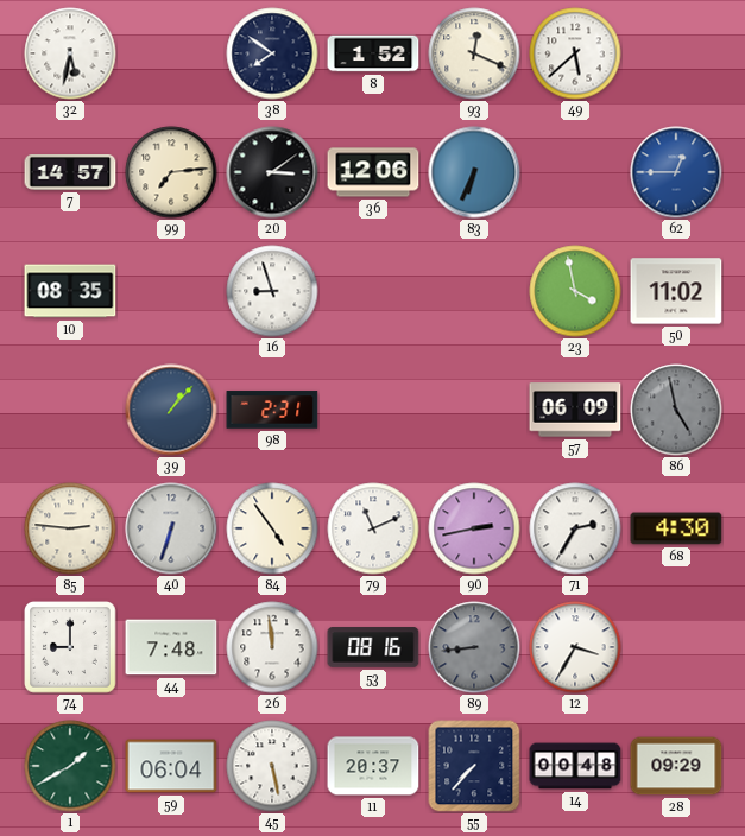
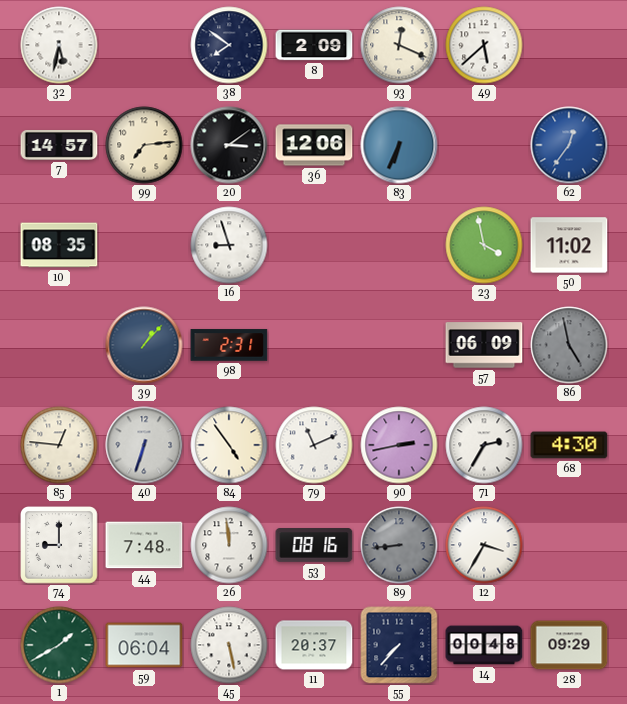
8: 1:52 -> 2:09 (314, 45)
62: 12:45 -> 12:36 (569, 145)
85: 2:46 -> 12:46 (59, 445)
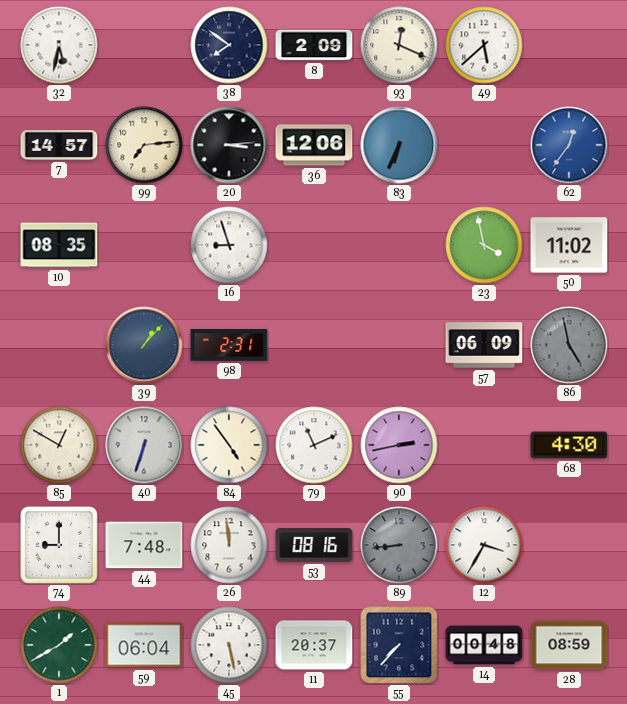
20: 3:09 -> 3:14 (229, 145)
85: 12:46 -> 12:50 (59, 445)
71: 2:35 -> none (484, 445)
28: 09:29 -> 08:59 (569, 645)
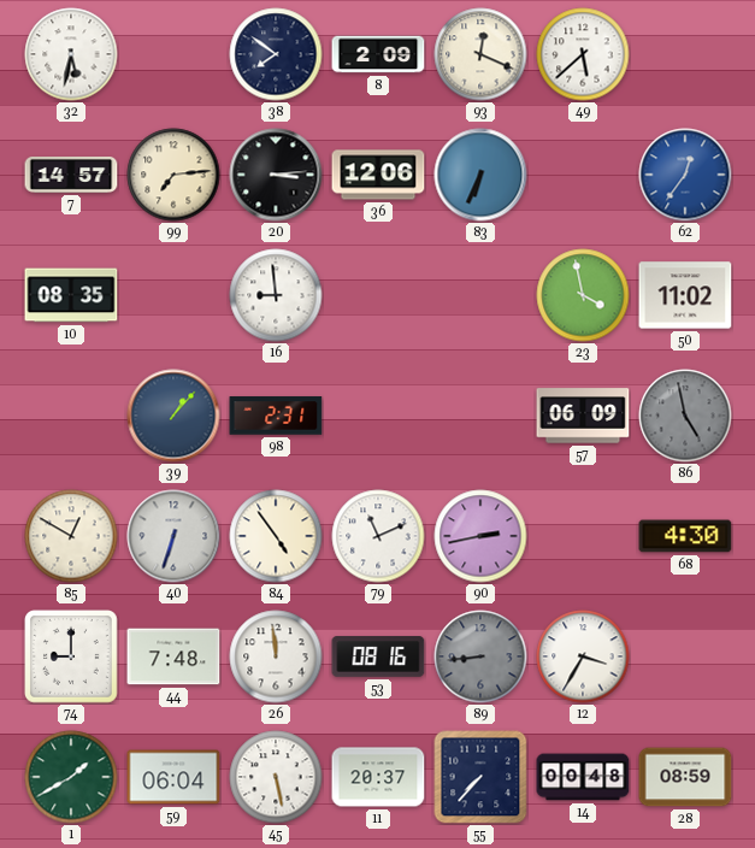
16: 8:57 -> 8:59 (276, 295)
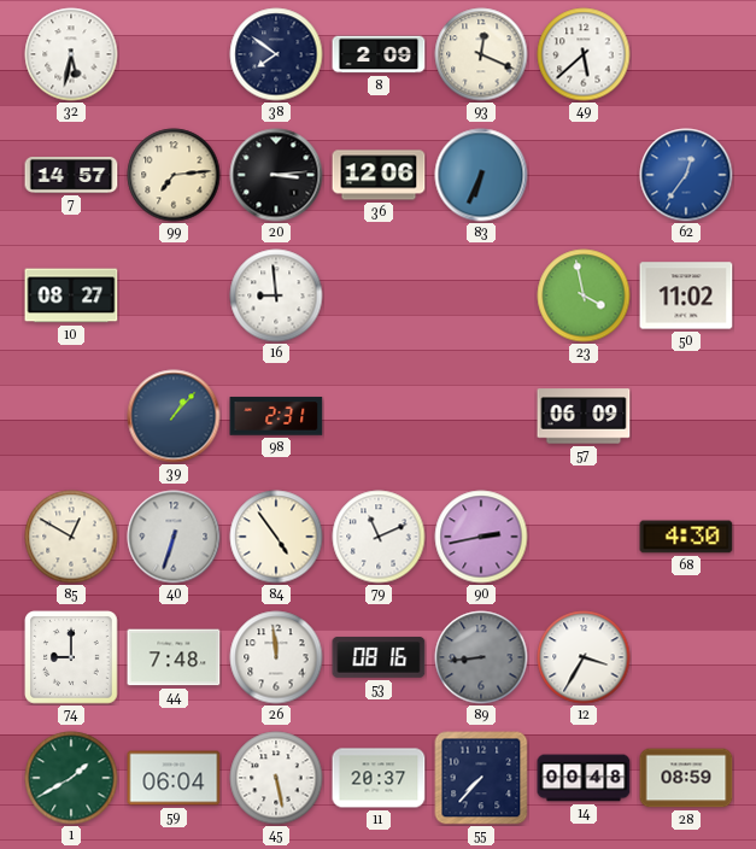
10: 08:35 -> 08:27 (71, 295)
86: 4:58 -> none (685, 416)
